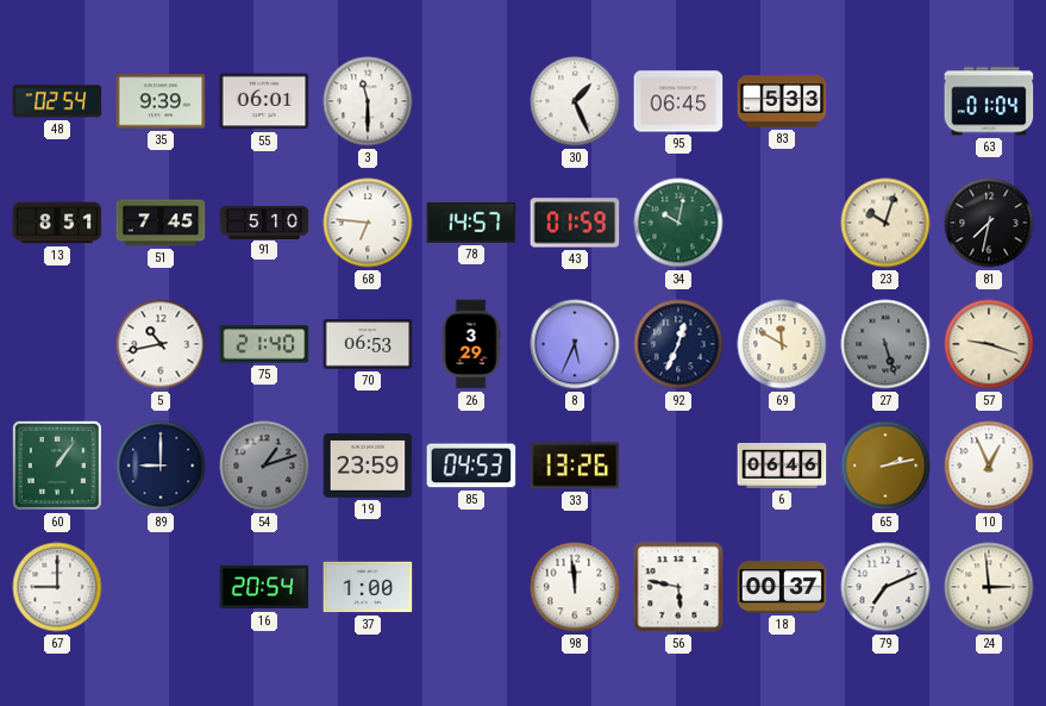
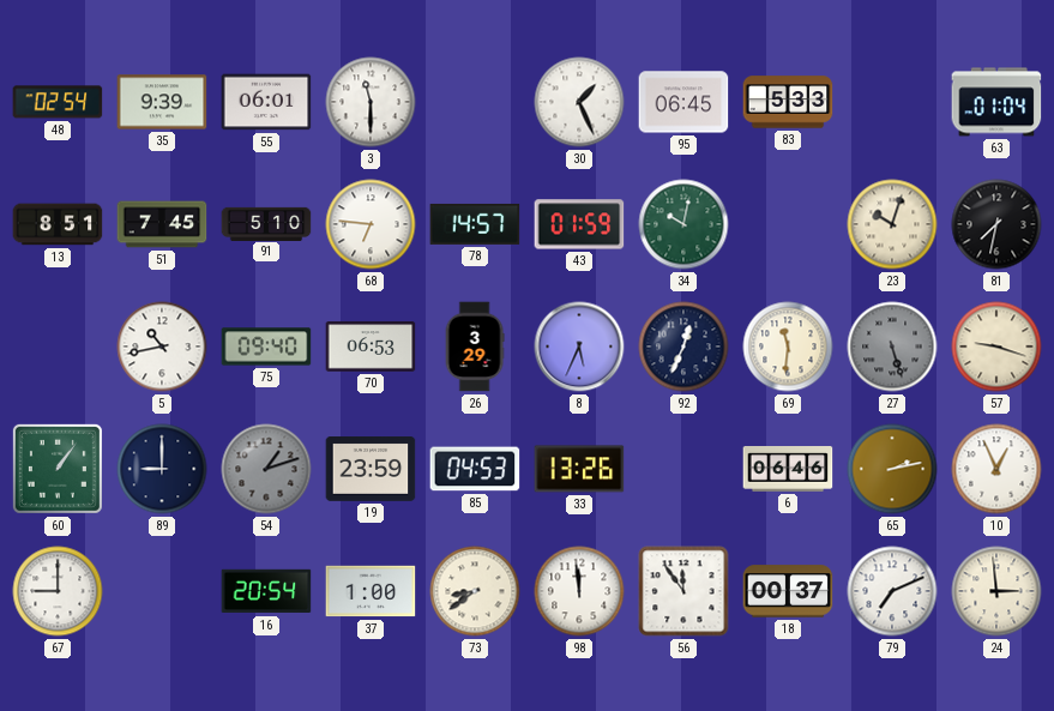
75: 21:40 -> 09:40 (266, 347)
69: 11:50 -> 11:31 (788, 347)
73: none -> 8:39 (475, 591)
56: 5:47 -> 11:54 (683, 591)
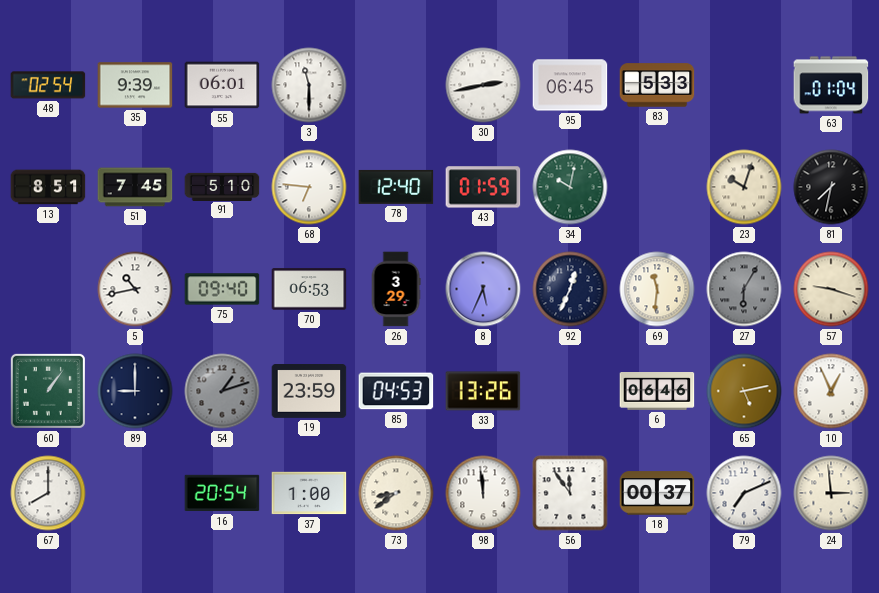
30: 1:26 -> 2:43 (483, 85)
78: 14:57 -> 12:40 (396, 187)
27: 5:27 -> 6:05 (744, 289)
65: 2:13 -> 5:13 (744, 391)
67: 9:00 -> 8:00 (48, 493)
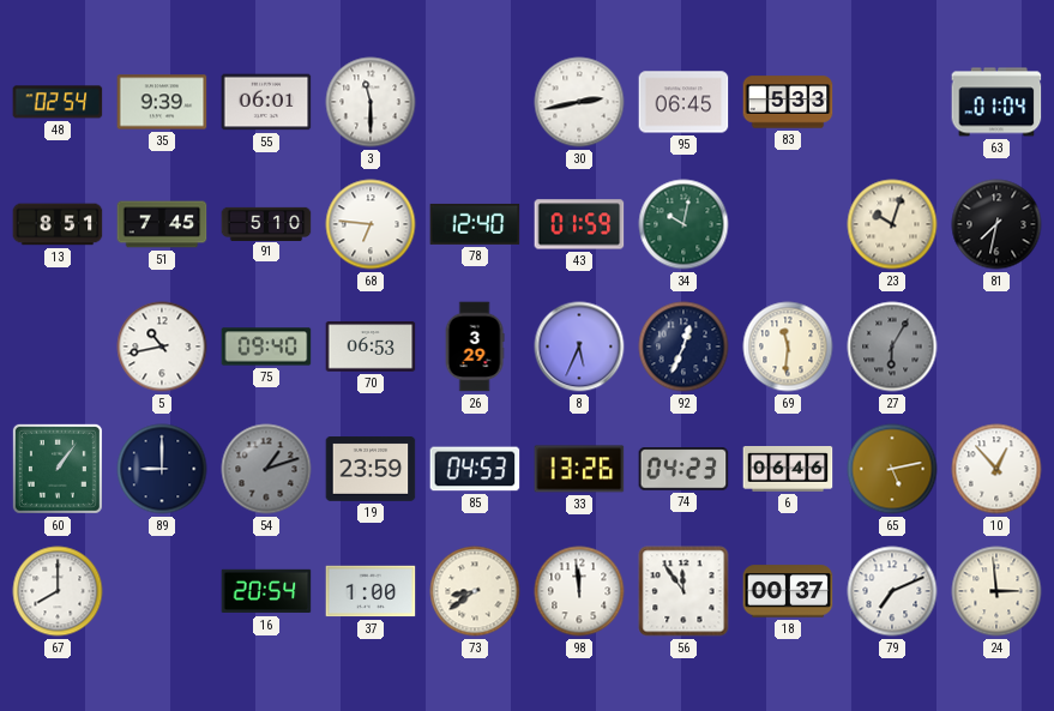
57: 9:18 -> none (831, 289)
74: none -> 04:23 (683, 469)
10: 12:56 -> 12:53 (996, 469)
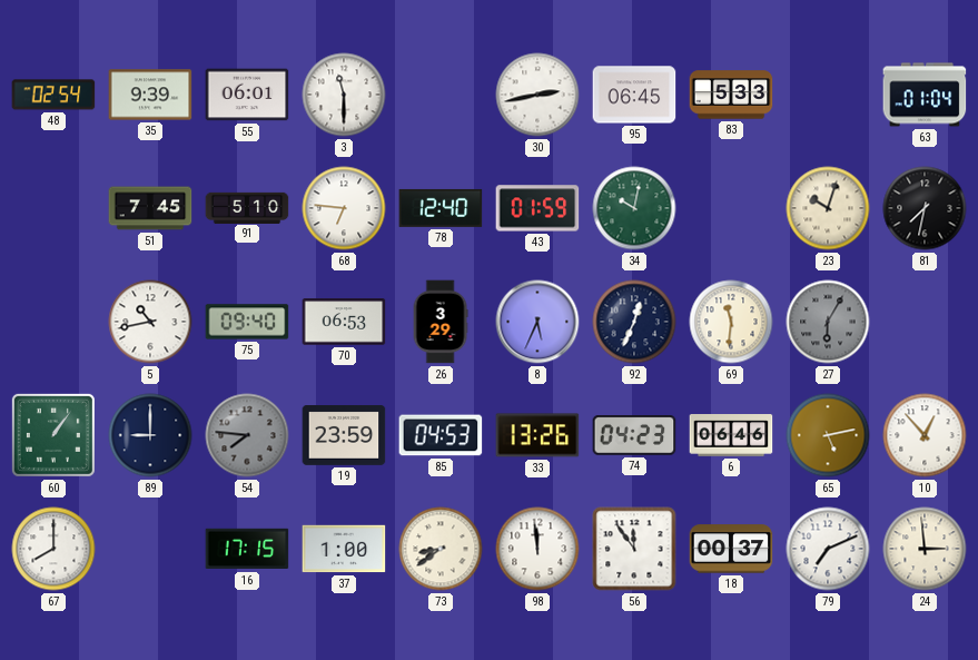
13: 8:51 -> none (58, 224)
54: 1:12 -> 7:46 (247, 435)
16: 20:54 -> 17:15 (247, 549)
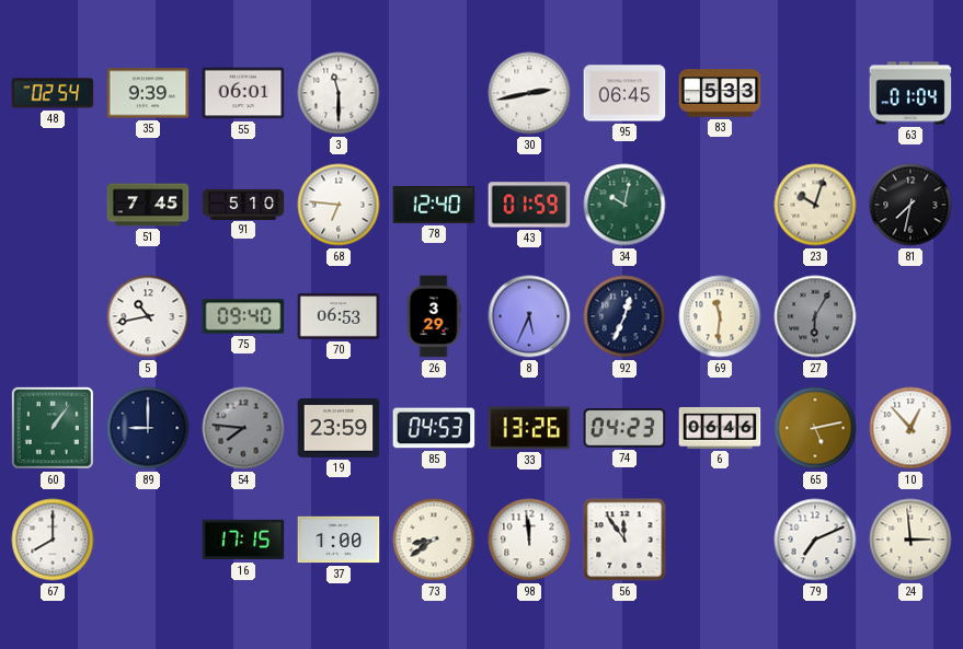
18: 00:37 -> none (731, 549)
